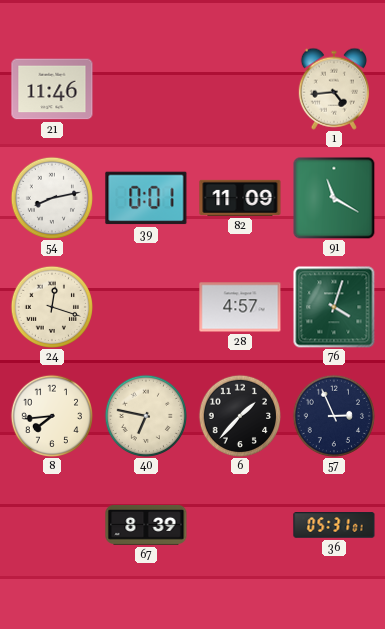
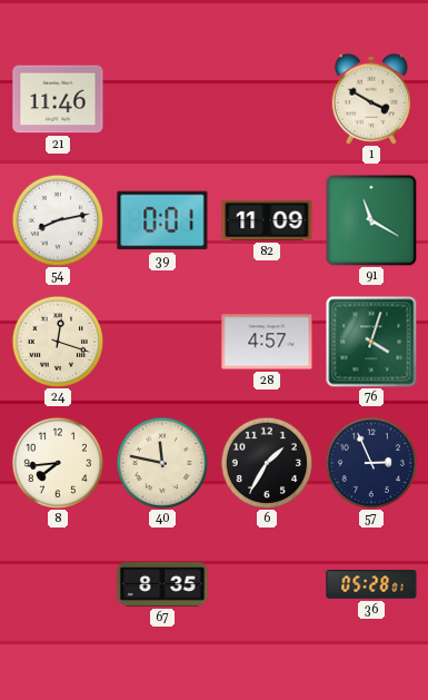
1: 4:44 -> 3:50 (371, 99)
40: 6:47 -> 11:47 (161, 462)
6: 1:37 -> 1:35 (266, 462)
67: 8:39 -> 8:35 (162, 584)
36: 05:31 -> 05:28 (371, 584)
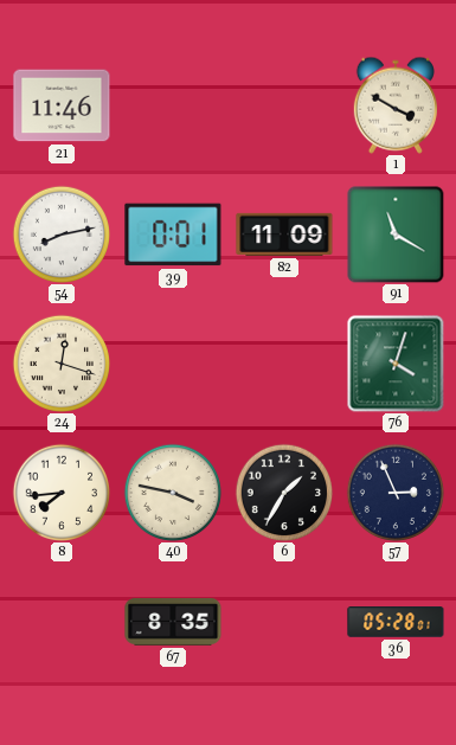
28: 4:57 -> none (267, 342)
40: 11:47 -> 3:47 (172, 492)
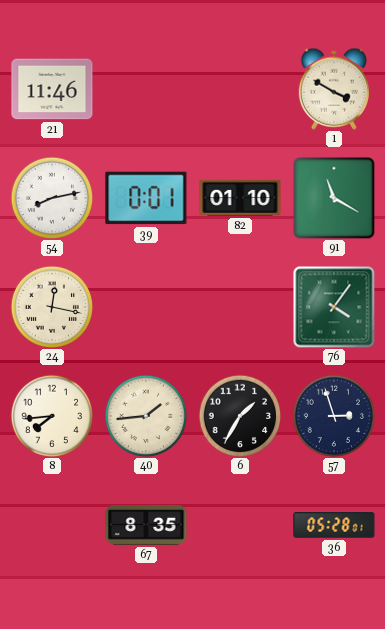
82: 11:09 -> 01:10 (240, 198)
24: 12:18 -> 12:17 (51, 306)
76: 4:03 -> 4:06 (334, 307)
40: 3:47 -> 1:44 (145, 415)
57: 2:56 -> 2:57 (333, 415)
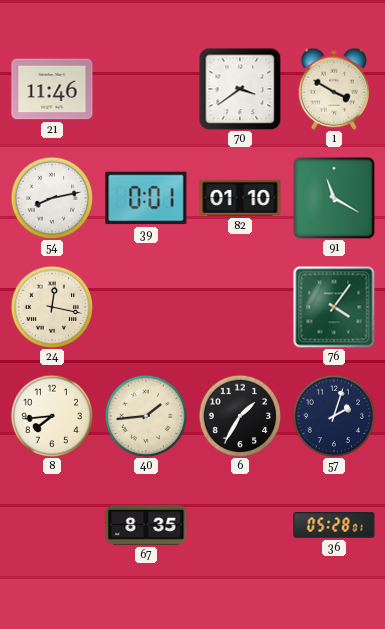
70: none -> 3:39 (240, 89)
57: 2:57 -> 2:03 (333, 415)
